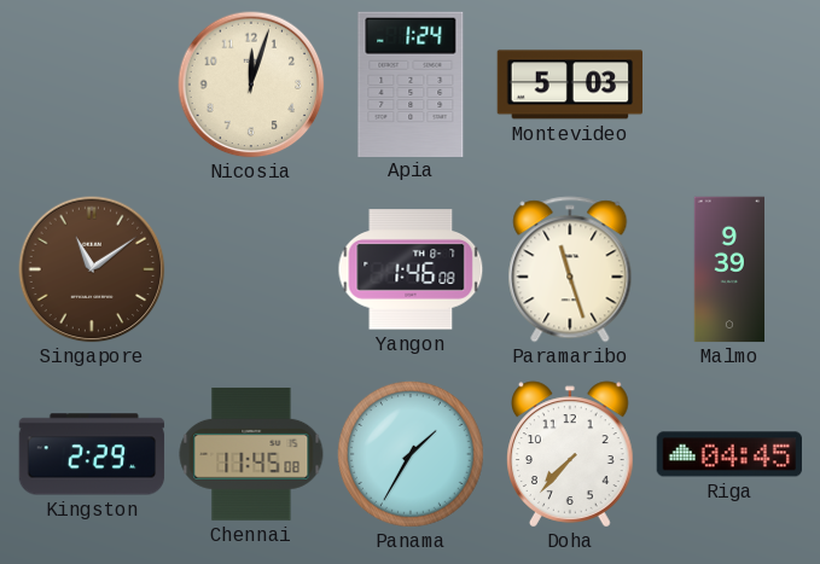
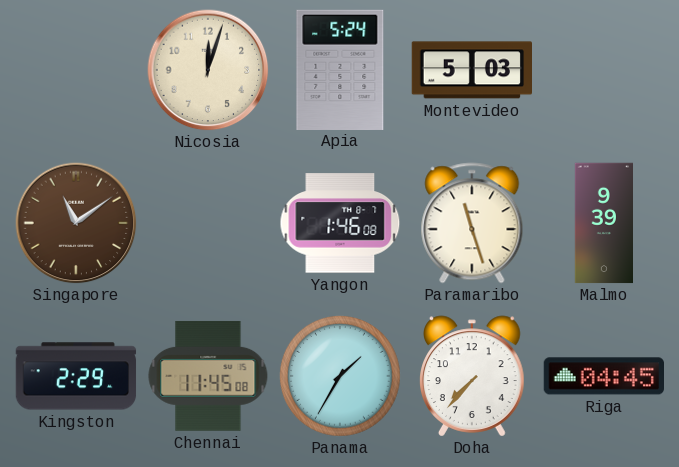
Apia: 1:24 -> 5:24 (340, 69)
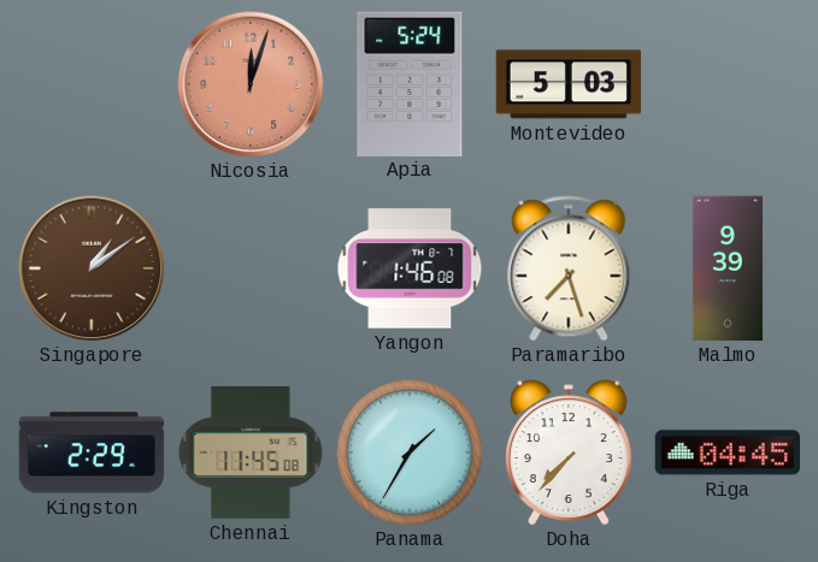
Nicosia dial: cream -> salmon (251, 84)
Singapore: 11:09 -> 1:09 (92, 268)
Paramaribo: 11:27 -> 7:27 (569, 268)
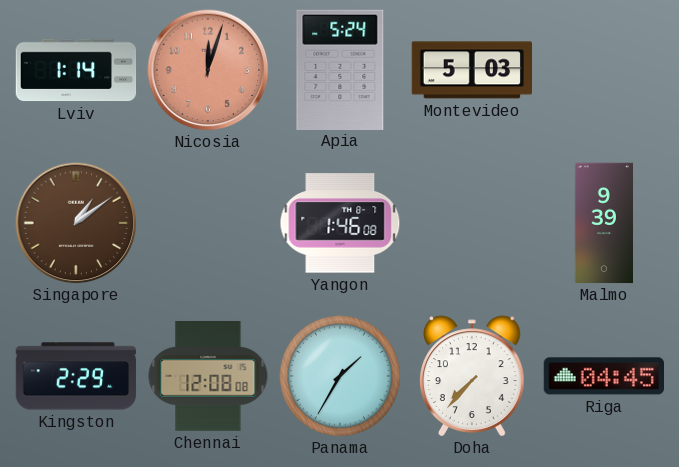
Lviv: none -> 1:14 (76, 70)
Paramaribo: 7:27 -> none (569, 268)
Chennai: 11:45 -> 12:08 (208, 376)
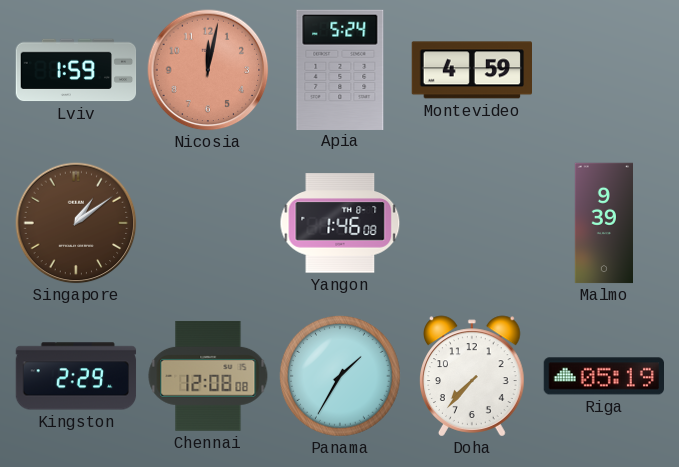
Lviv: 1:14 -> 1:59 (76, 70)
Nicosia: 12:03 -> 12:02 (208, 70)
Montevideo: 5:03 -> 4:59 (471, 70)
Riga: 04:45 -> 05:19 (603, 376)
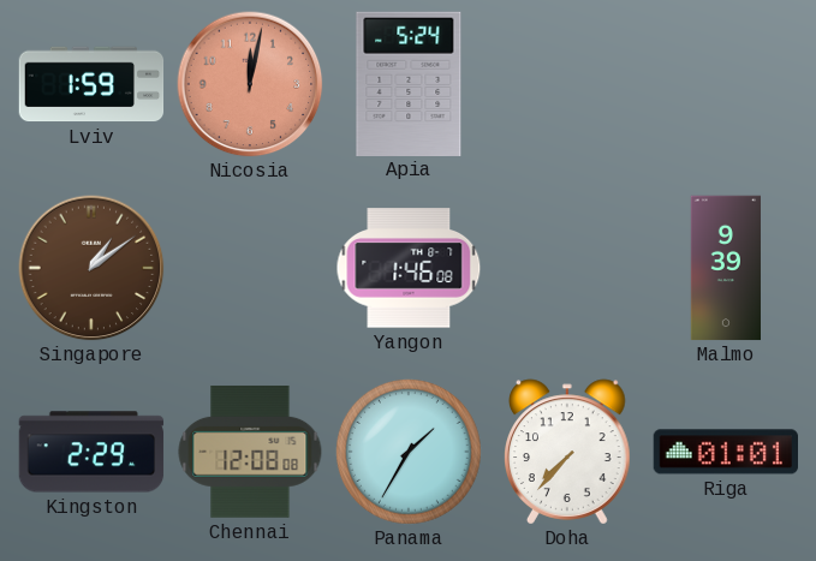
Montevideo: 4:59 -> none (471, 70)
Riga: 05:19 -> 01:01 (725, 452)
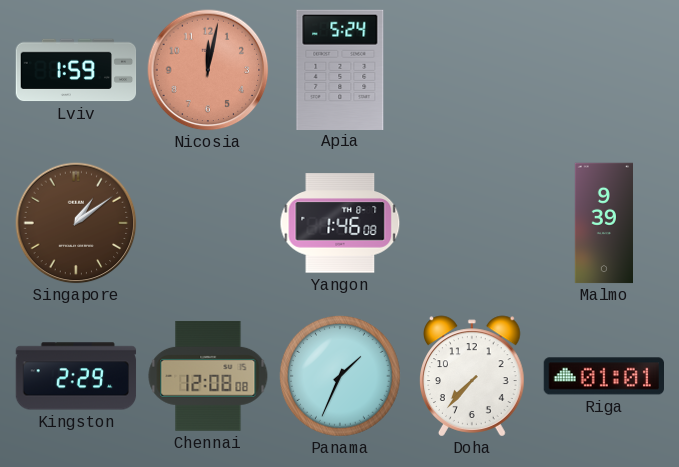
Panama: 1:35 -> 1:34 (340, 376)
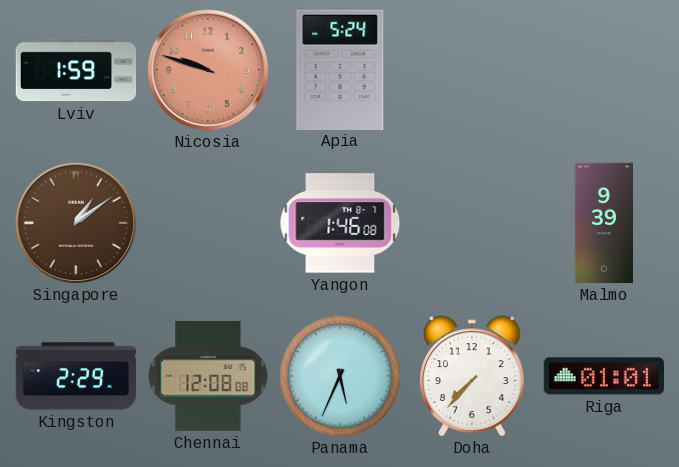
Nicosia: 12:02 -> 9:48 (208, 70)
Panama: 1:34 -> 5:34 (340, 376)
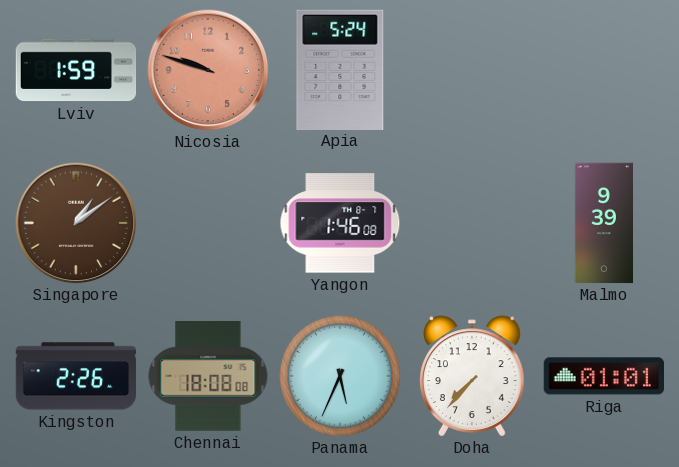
Kingston: 2:29 -> 2:26 (76, 376)
Chennai: 12:08 -> 18:08 (208, 376)
